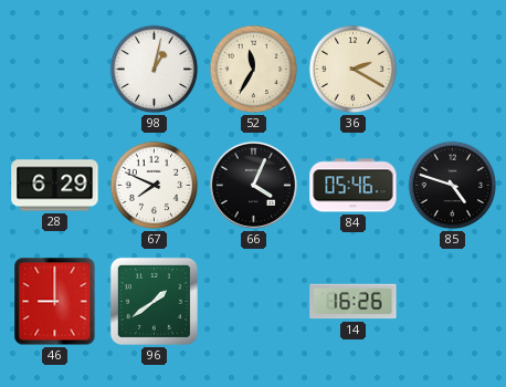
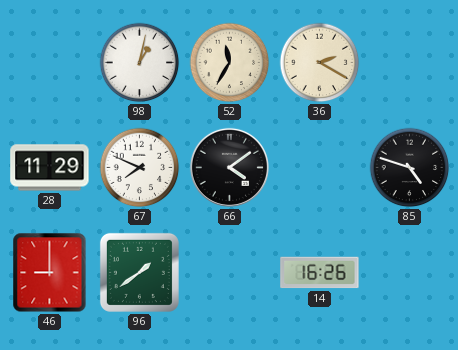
28: 6:29 -> 11:29 (50, 168)
66: 4:04 -> 4:09 (229, 167)
84: 05:46 -> none (354, 186)
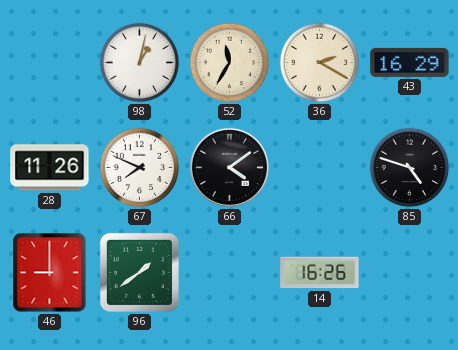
43: none -> 16:29 (410, 62)
28: 11:29 -> 11:26 (50, 168)
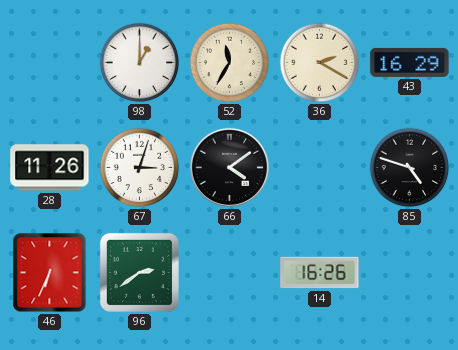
98: 1:02 -> 1:00 (140, 63)
67: 7:49 -> 3:03 (140, 168)
46: 9:00 -> 6:34 (50, 273)
96: 1:39 -> 2:39 (139, 272)
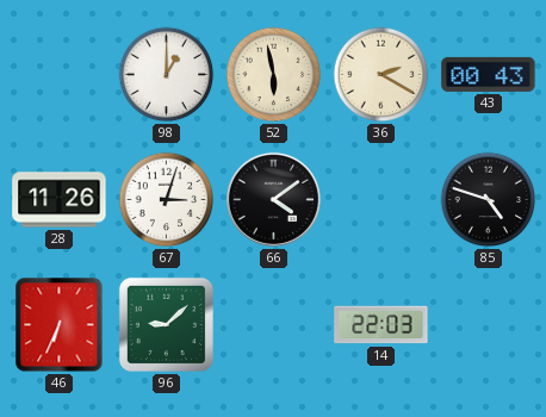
52: 11:35 -> 5:58 (274, 75)
43: 16:29 -> 00:43 (489, 74)
96: 2:39 -> 9:08 (166, 324)
14: 16:26 -> 22:03 (381, 325)
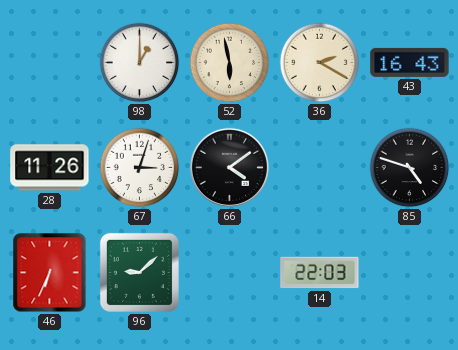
43: 00:43 -> 16:43 (410, 62)
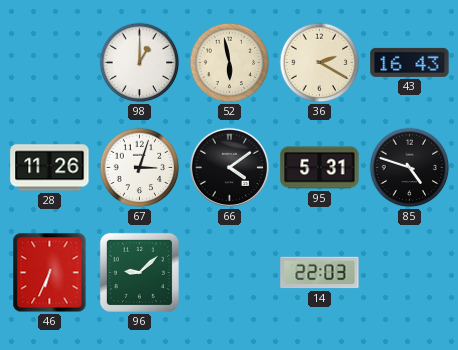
95: none -> 5:31 (320, 168)
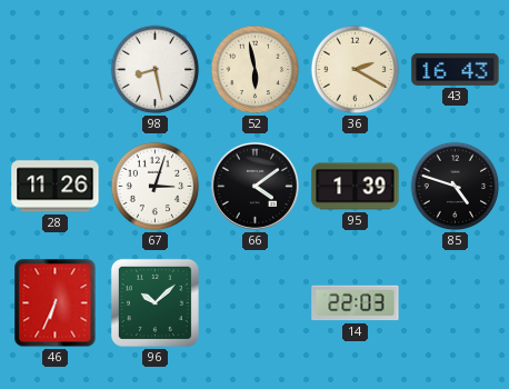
98: 1:00 -> 8:28 (156, 70)
95: 5:31 -> 1:39 (356, 187)
96: 9:08 -> 10:08 (154, 302)
